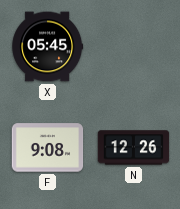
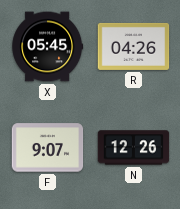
R: none -> 04:26 (134, 46)
F: 9:08 -> 9:07 (48, 148)
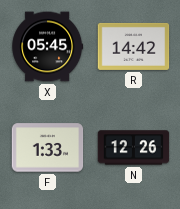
R: 04:26 -> 14:42 (134, 46)
F: 9:07 -> 1:33 (48, 148)
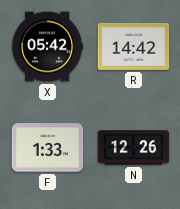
X: 05:45 -> 05:42 (48, 47)
